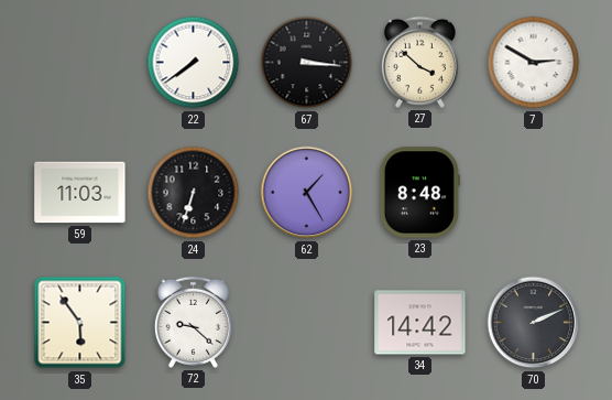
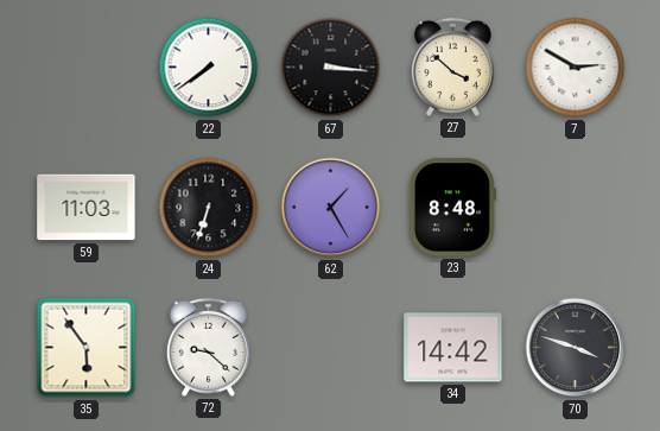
70: 2:11 -> 3:48 (576, 348)
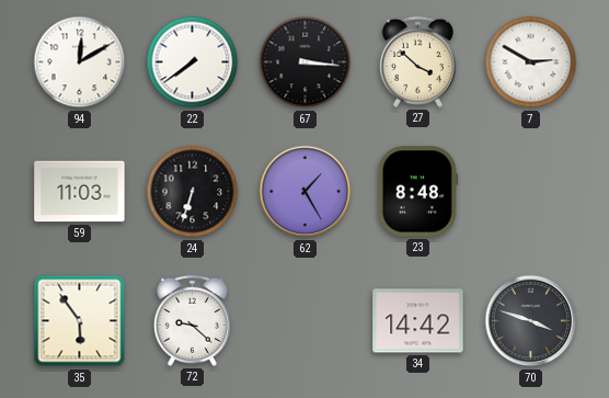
94: none -> 12:10 (80, 62)
